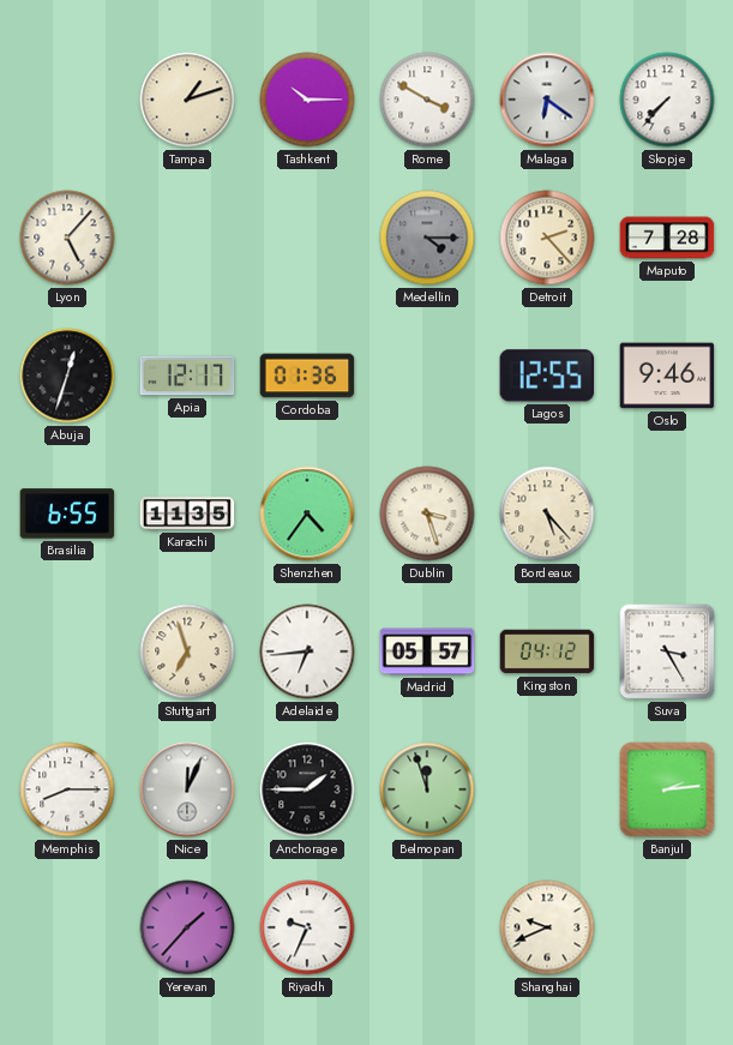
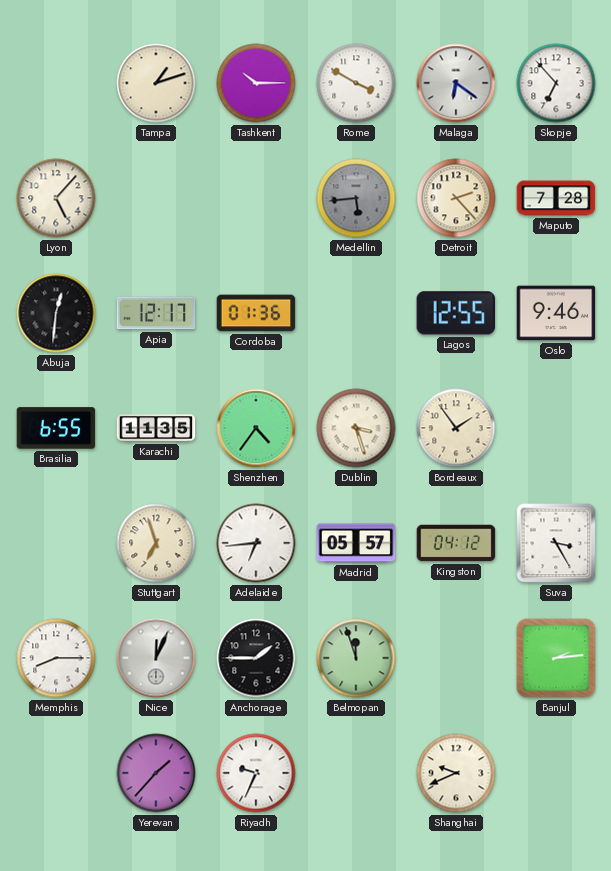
Skopje: 7:37 -> 6:53 (556, 83)
Medellin: 4:15 -> 5:44 (356, 198)
Abuja: 12:33 -> 12:31 (56, 313)
Bordeaux: 5:23 -> 1:54 (456, 428)
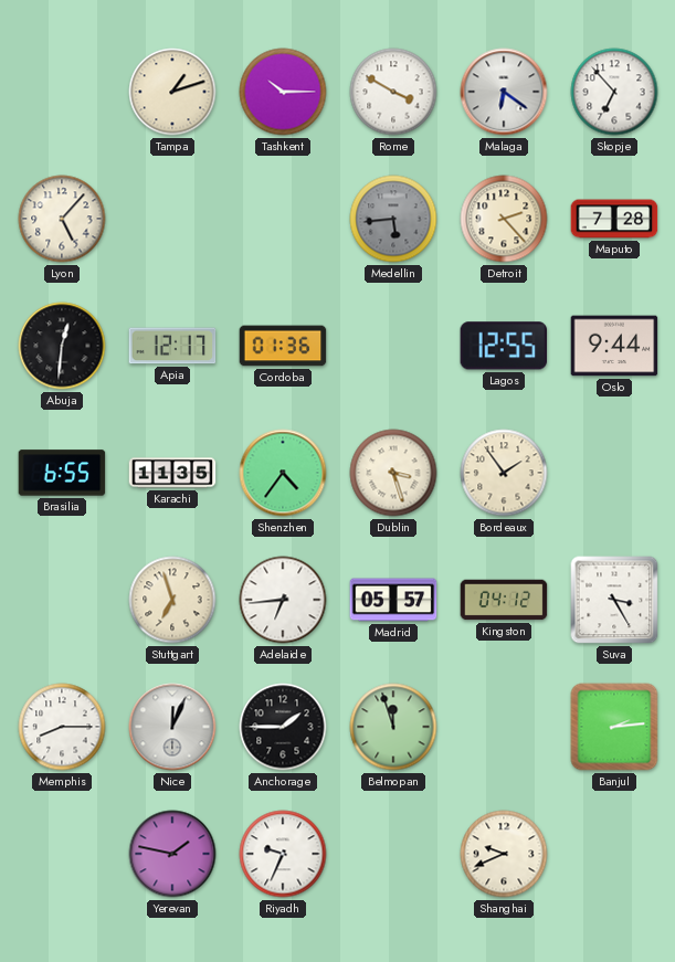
Oslo: 9:46 -> 9:44 (614, 346)
Yerevan: 1:37 -> 1:47 (172, 854)
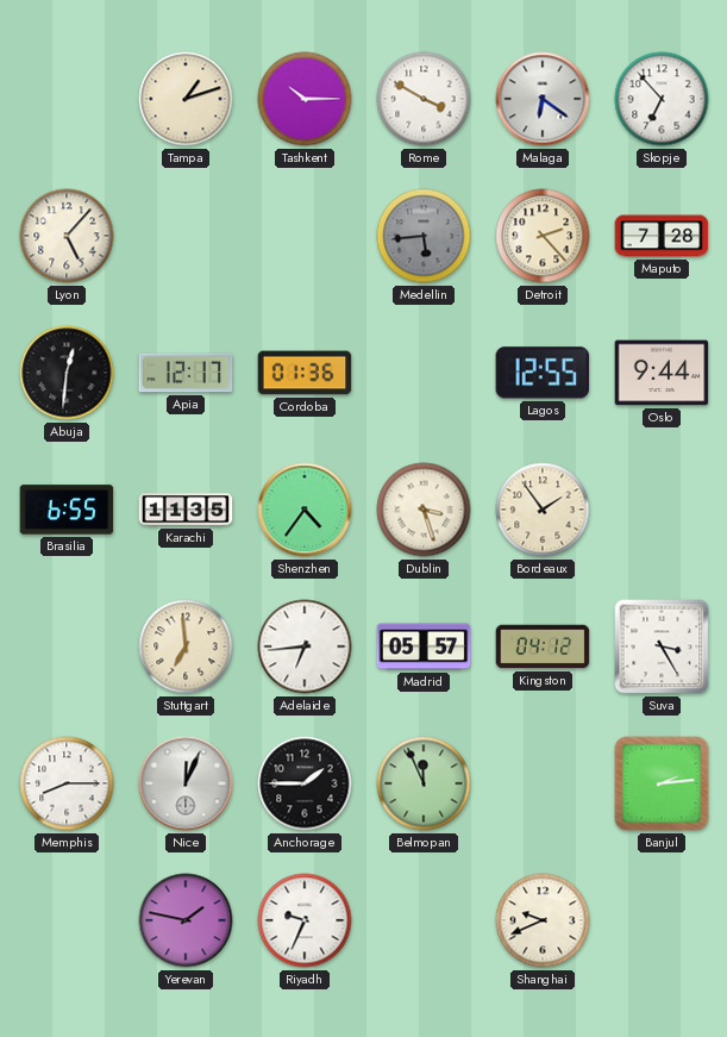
Stuttgart: 6:57 -> 6:59 (186, 646)
Belmopan: 11:57 -> 11:56 (424, 783)
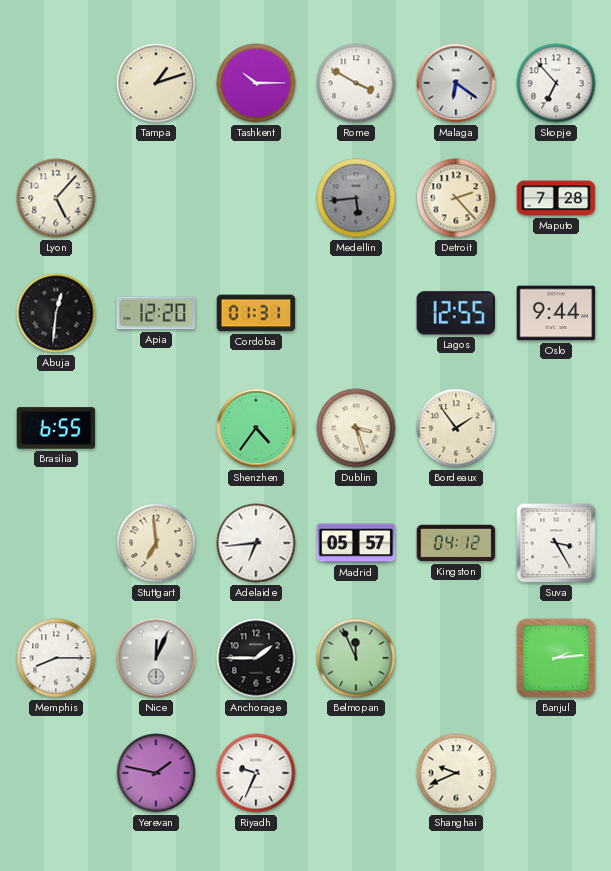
Apia: 12:17 -> 12:20 (156, 313)
Cordoba: 01:36 -> 01:31 (256, 313)
Karachi: 11:35 -> none (186, 510)
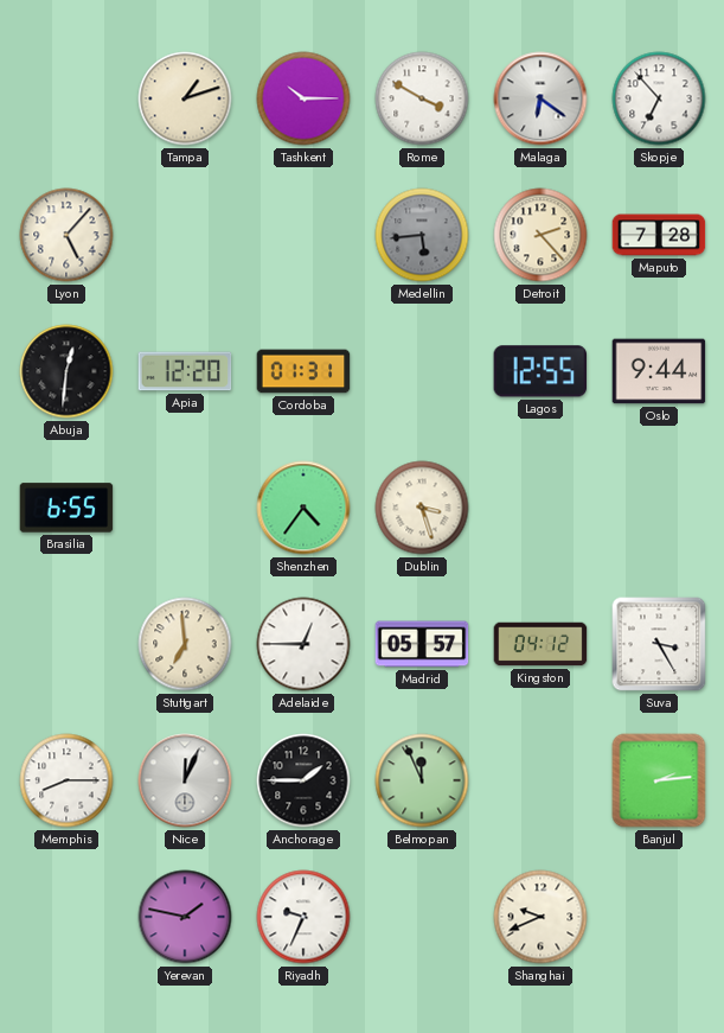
Bordeaux: 1:54 -> none (456, 428)
Adelaide: 6:44 -> 12:45 (303, 644)
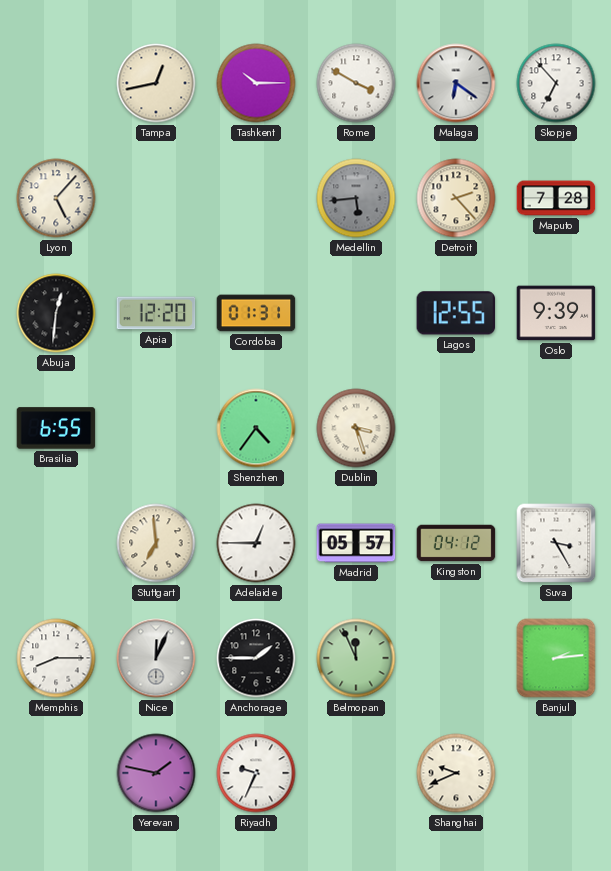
Tampa: 1:12 -> 12:43 (156, 83)
Oslo: 9:44 -> 9:39 (556, 313)
